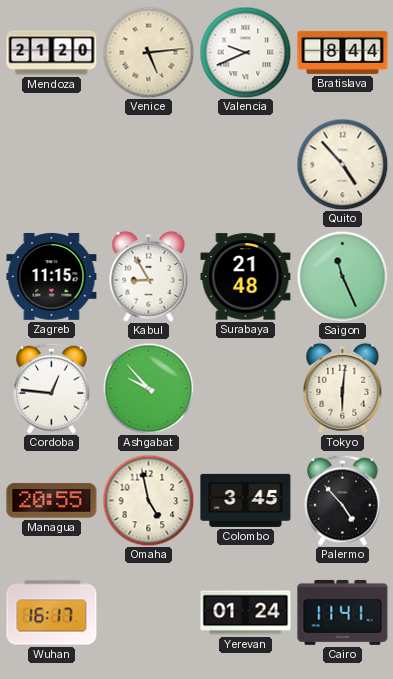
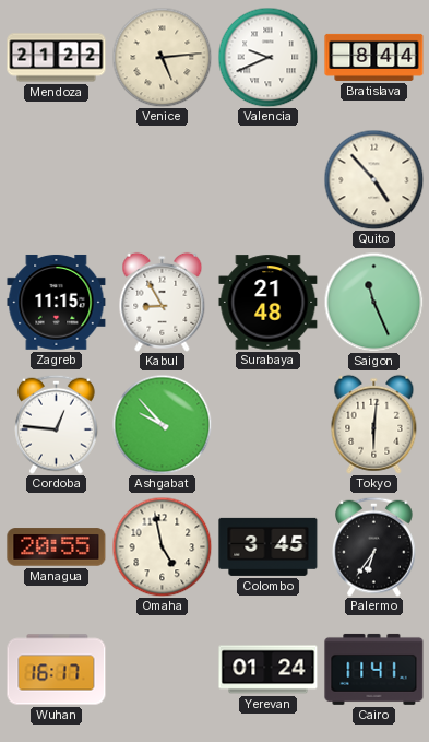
Mendoza: 21:20 -> 21:22 (57, 58)
Palermo: 4:53 -> 6:36 (374, 546)
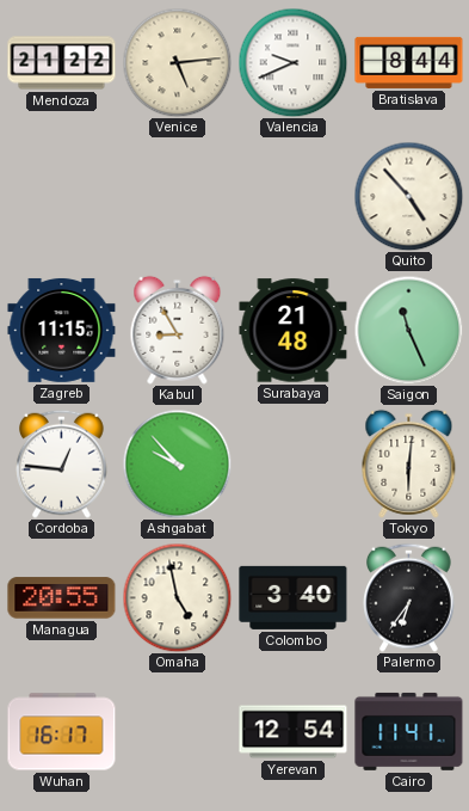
Colombo: 3:45 -> 3:40 (294, 597)
Yerevan: 01:24 -> 12:54 (294, 732)
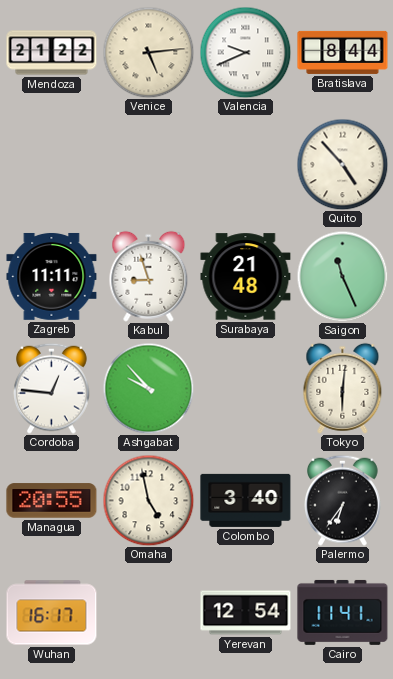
Zagreb: 11:15 -> 11:11 (52, 276)
Kabul: 8:55 -> 8:57 (149, 276)
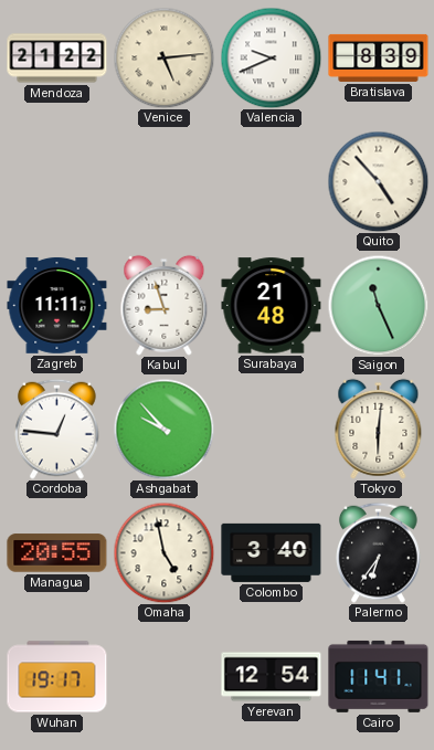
Bratislava: 8:44 -> 8:39 (379, 57)
Wuhan: 16:17 -> 19:17 (57, 677)
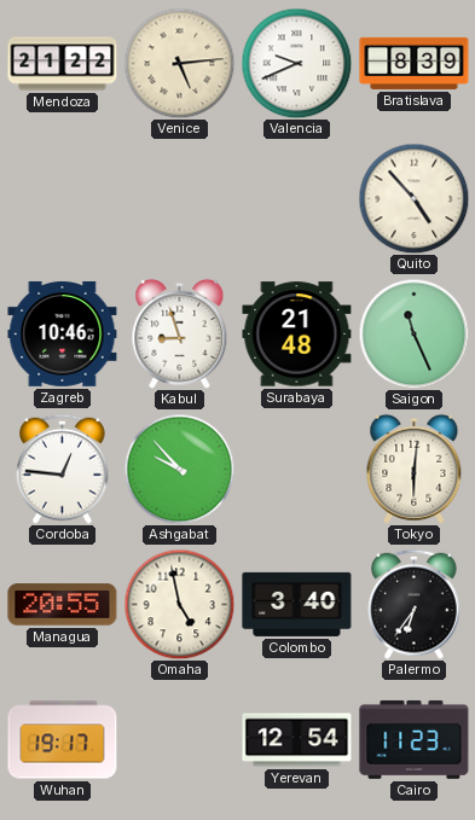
Zagreb: 11:11 -> 10:46 (63, 333)
Cairo: 11:41 -> 11:23 (415, 739)
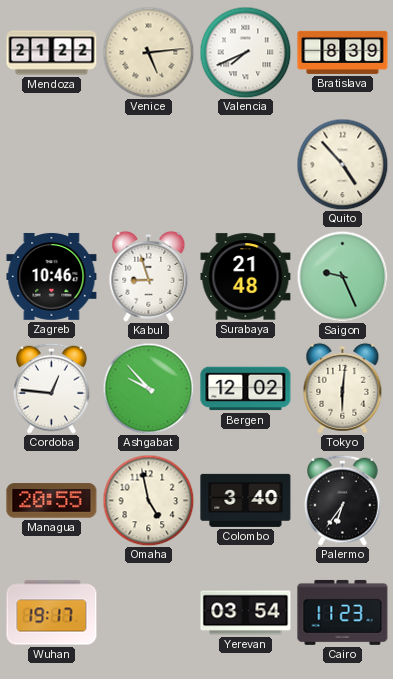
Valencia: 9:41 -> 7:41 (245, 52)
Saigon: 11:26 -> 9:26 (342, 276)
Bergen: none -> 12:02 (246, 389)
Yerevan: 12:54 -> 03:54 (246, 613)
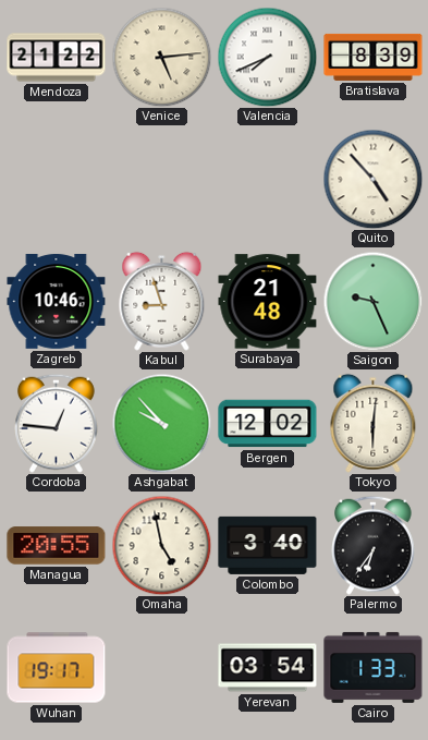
Cairo: 11:23 -> 1:33 (374, 667)
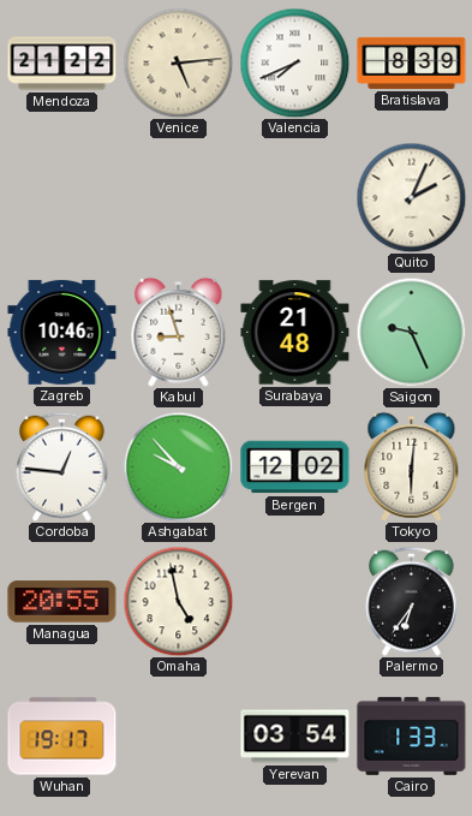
Quito: 4:53 -> 2:04 (411, 197)
Colombo: 3:40 -> none (268, 545)
